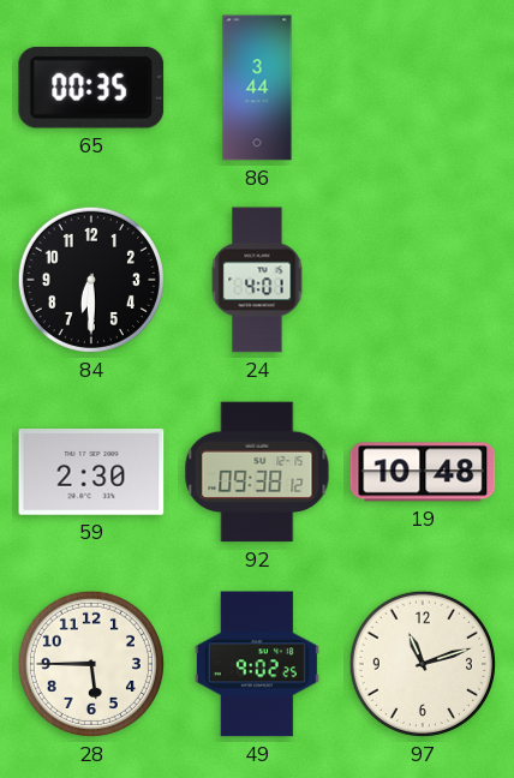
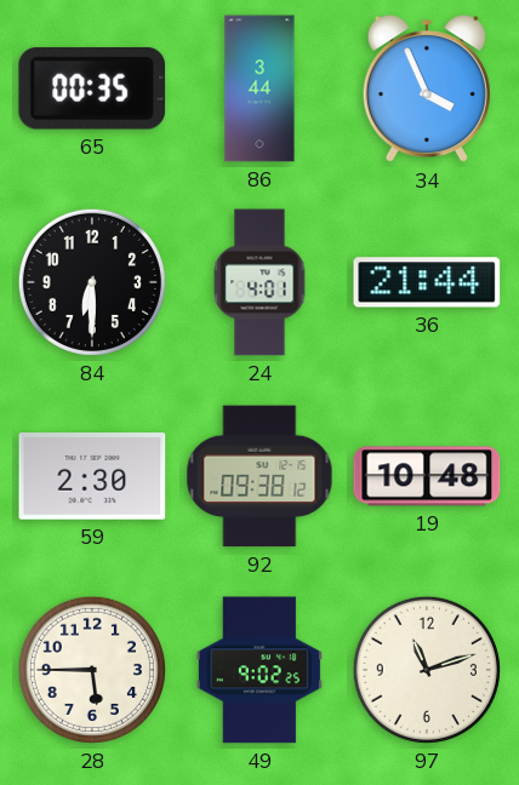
34: none -> 3:56 (427, 90)
36: none -> 21:44 (427, 282)
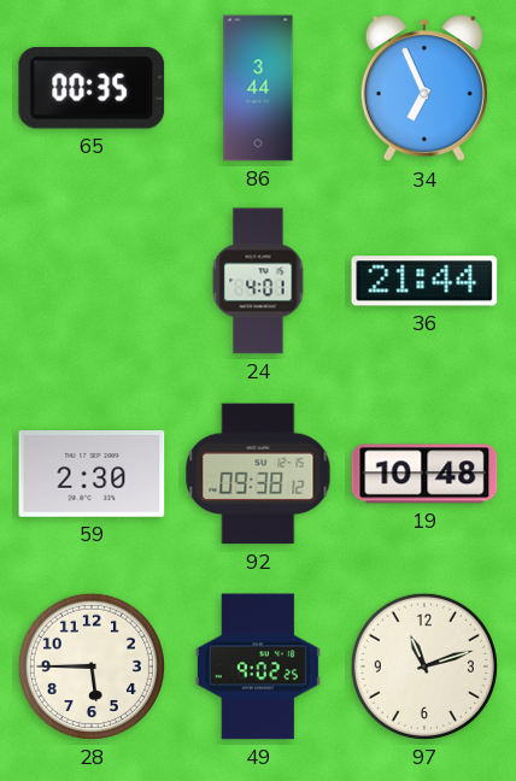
34: 3:56 -> 6:56 (424, 89)
84: 6:30 -> none (92, 282)
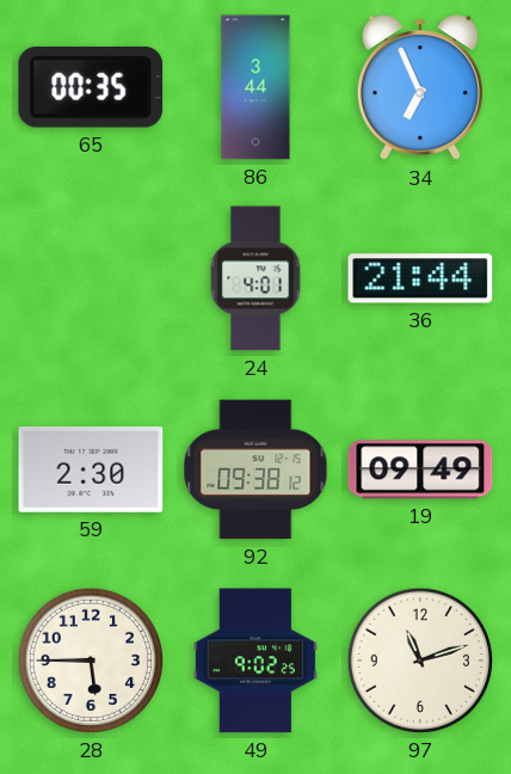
19: 10:48 -> 09:49 (420, 469)
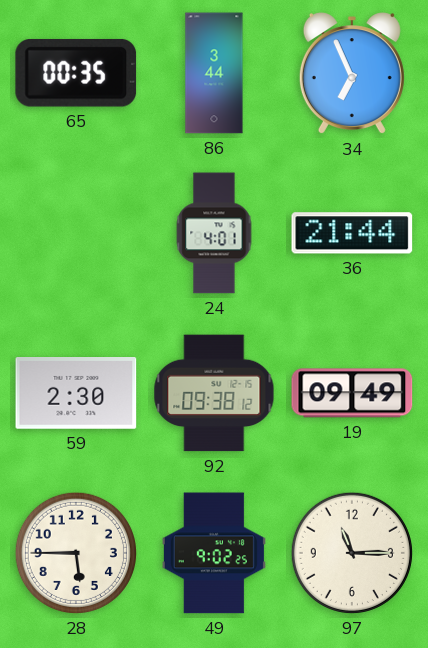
97: 11:12 -> 11:15 (352, 553)
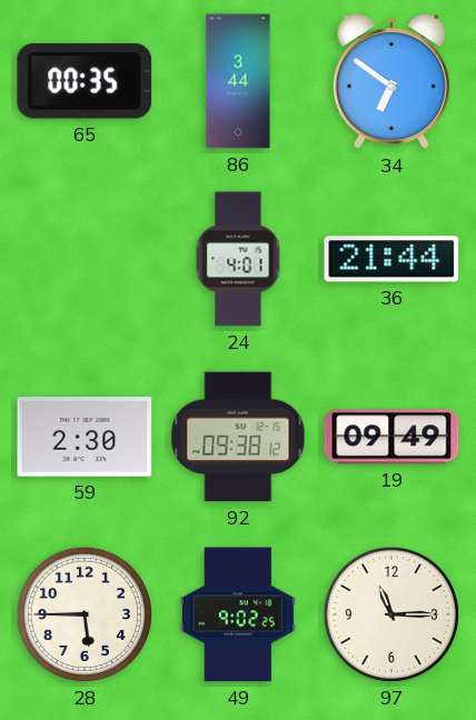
34: 6:56 -> 6:51 (391, 82)
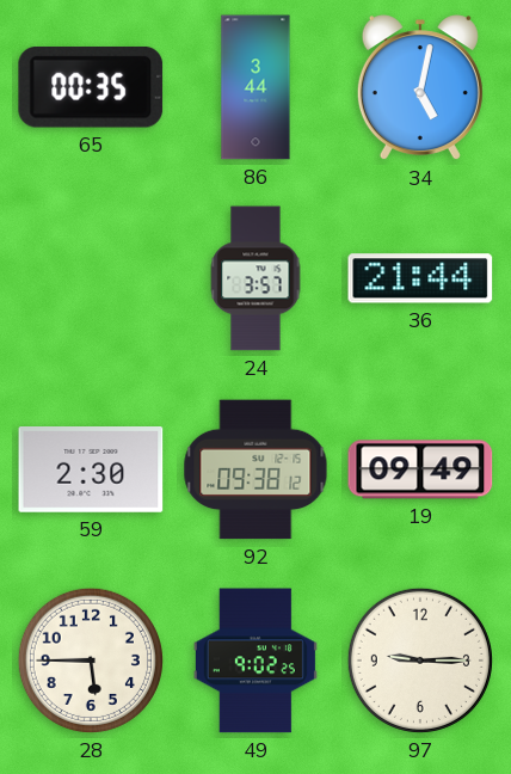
34: 6:51 -> 5:02 (420, 88)
24: 4:01 -> 3:57 (255, 278)
97: 11:15 -> 9:15 (420, 661)
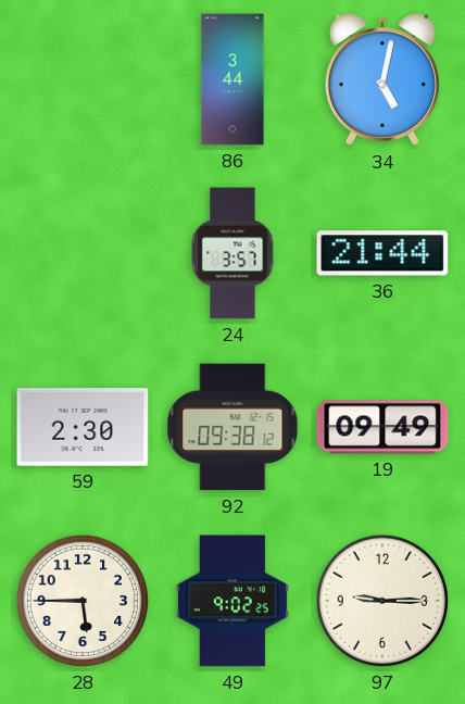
65: 00:35 -> none (91, 87)
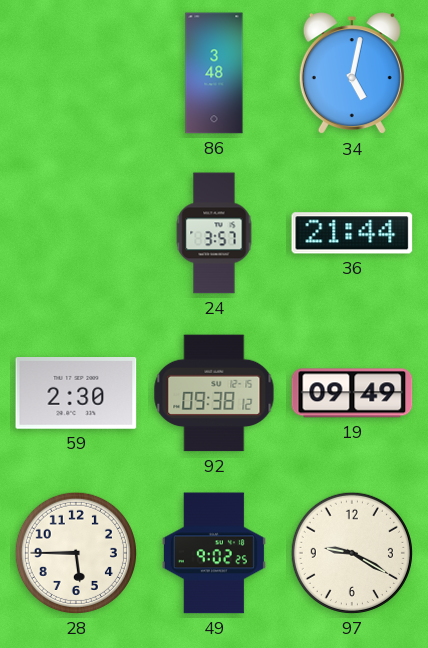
86: 3:44 -> 3:48 (214, 73)
97: 9:15 -> 9:20 (352, 553)
